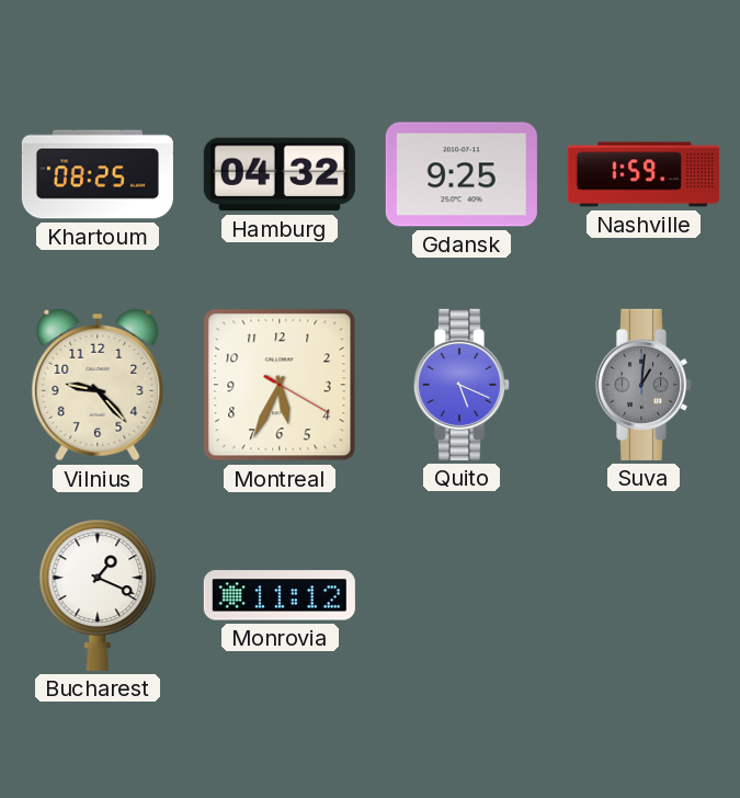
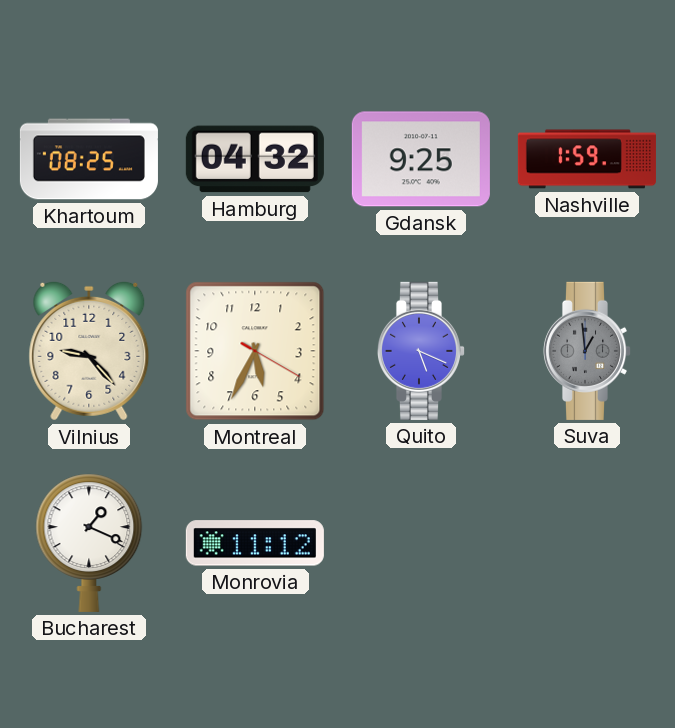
Suva: 1:01 -> 12:59 (586, 351)
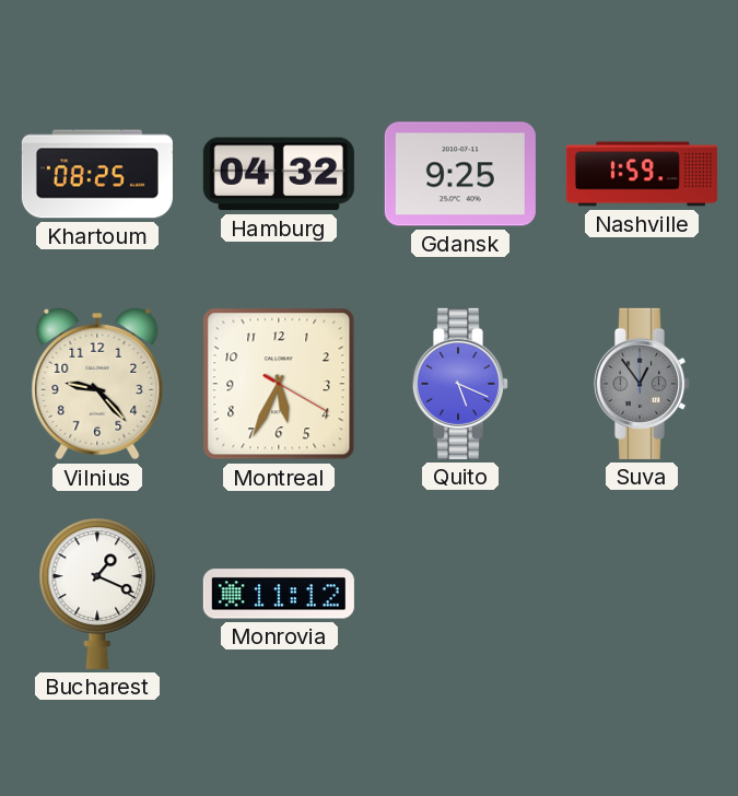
Suva: 12:59 -> 12:54 (641, 384)
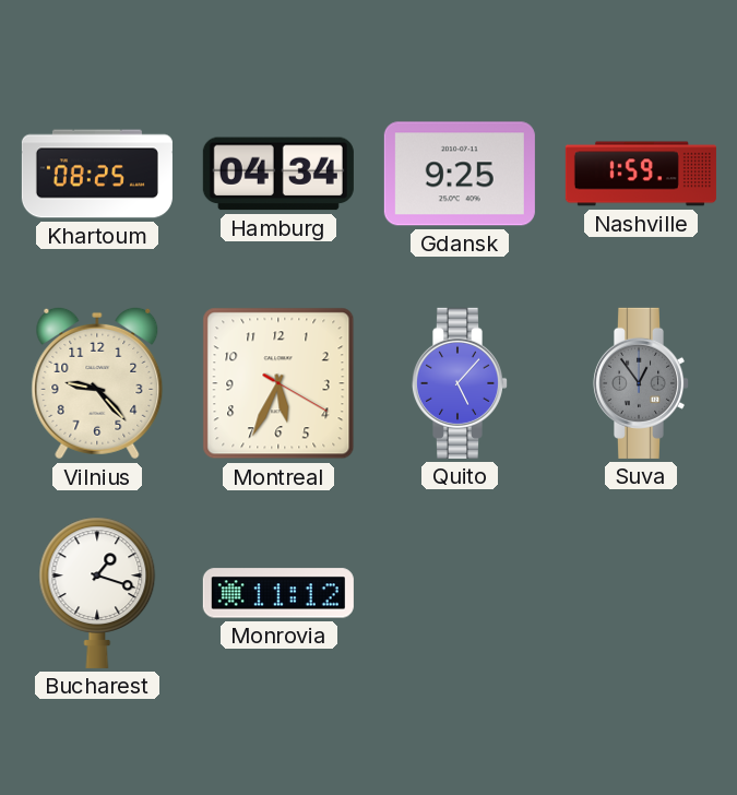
Hamburg: 04:32 -> 04:34 (278, 174)
Quito: 5:19 -> 5:07 (459, 383)
Bucharest: 1:19 -> 1:18 (97, 593)
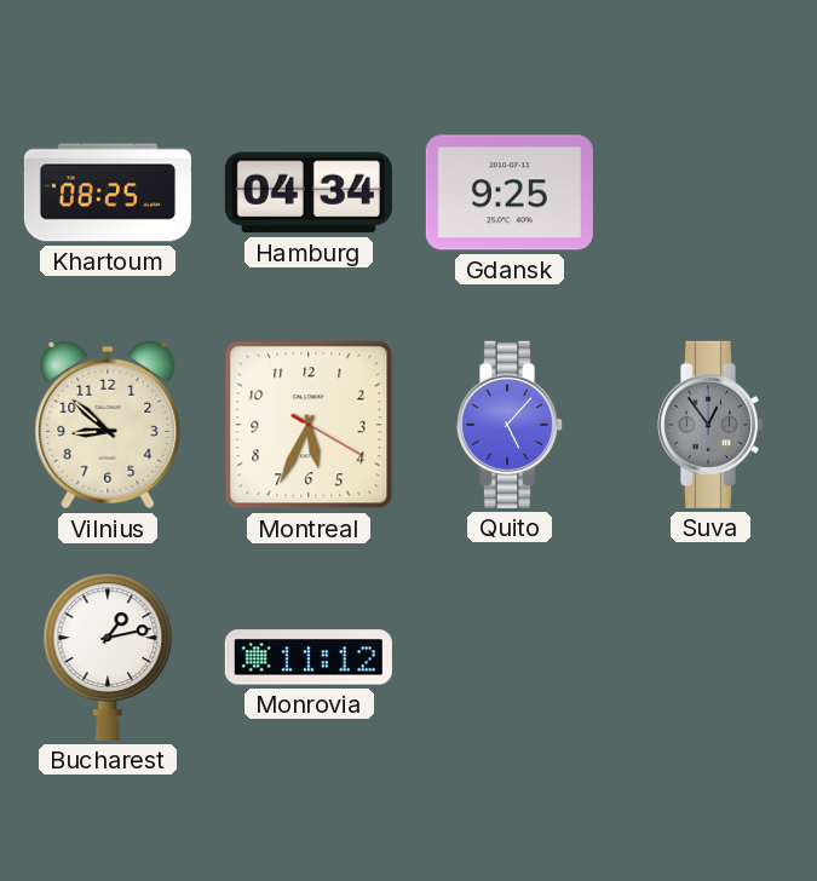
Nashville: 1:59 -> none (641, 174)
Vilnius: 9:23 -> 8:52 (108, 425)
Bucharest: 1:18 -> 1:13 (108, 657)
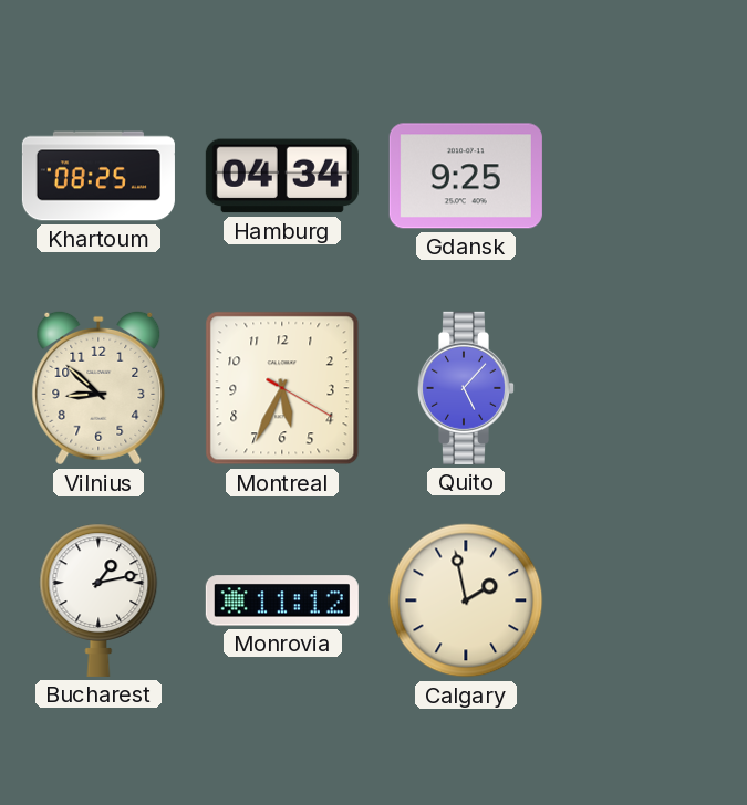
Suva: 12:54 -> none (709, 425)
Calgary: none -> 1:58 (466, 600)
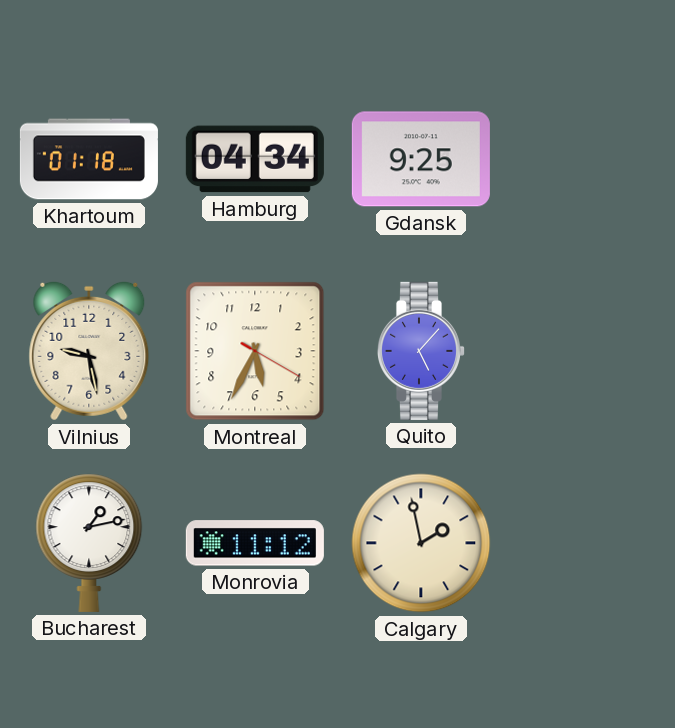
Khartoum: 08:25 -> 01:18 (89, 159)
Vilnius: 8:52 -> 9:28 (89, 351)
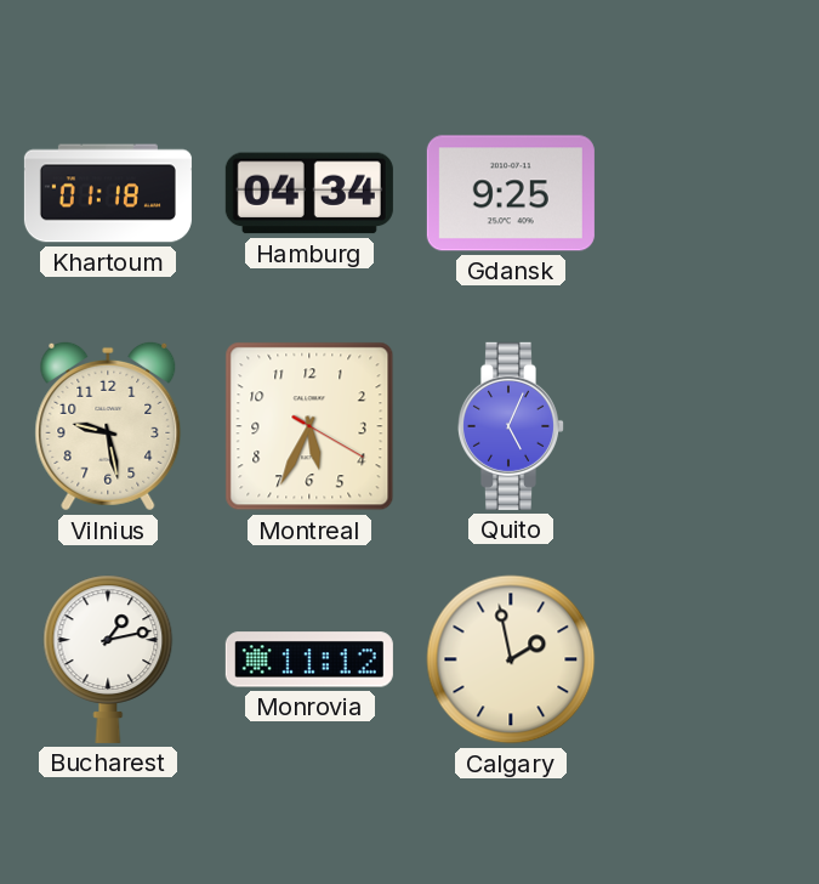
Quito: 5:07 -> 5:04 (510, 426)
